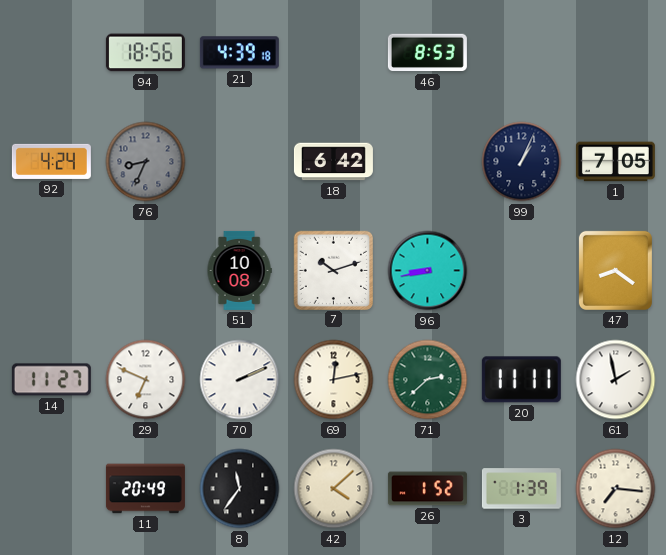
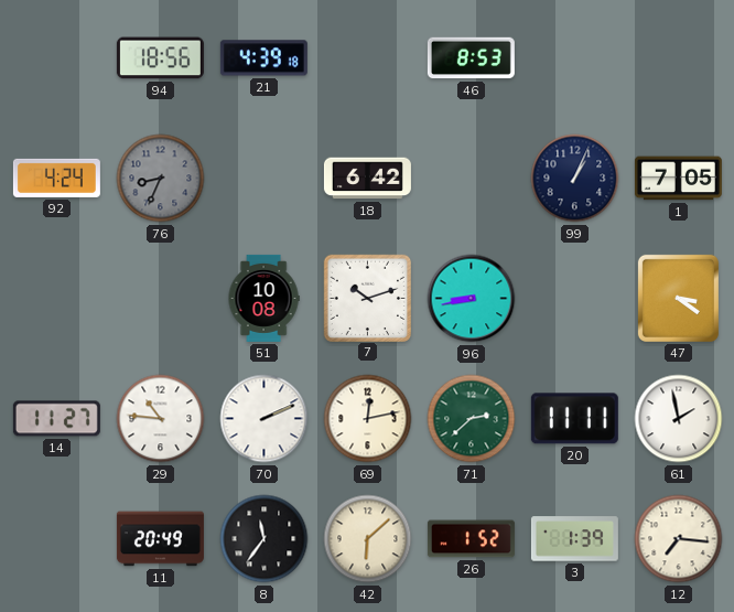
47: 8:21 -> 3:21 (678, 298)
29: 6:49 -> 10:46 (161, 419)
42: 4:08 -> 6:08 (368, 539)
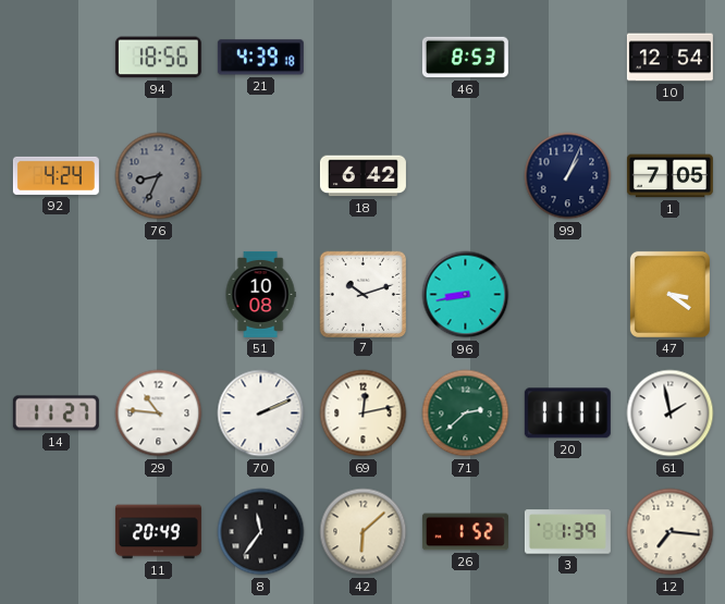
10: none -> 12:54 (669, 58)
